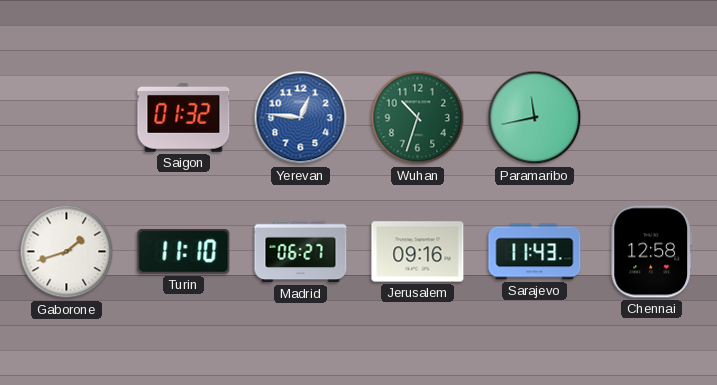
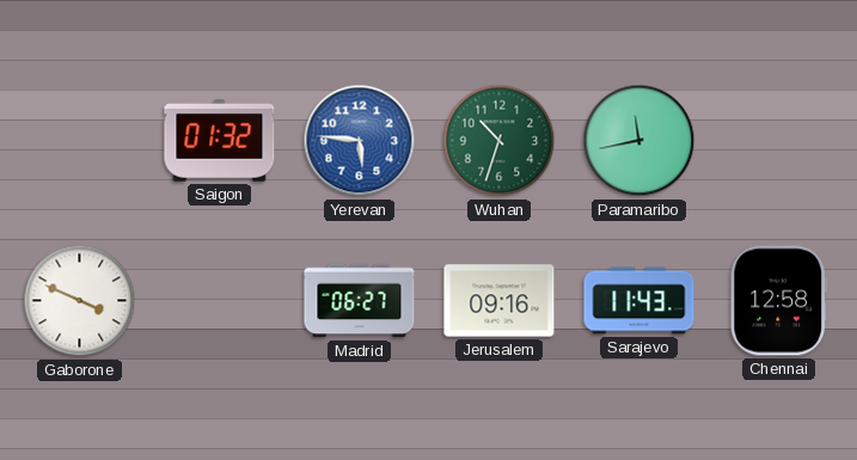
Yerevan: 12:46 -> 5:46 (360, 141)
Gaborone: 1:42 -> 3:49 (80, 301)
Turin: 11:10 -> none (184, 252)
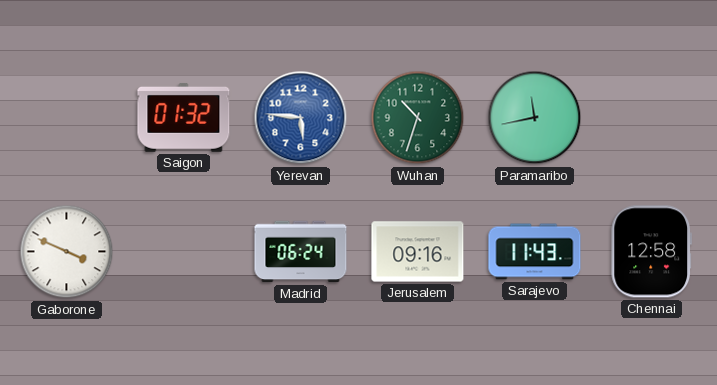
Madrid: 06:27 -> 06:24 (301, 252)
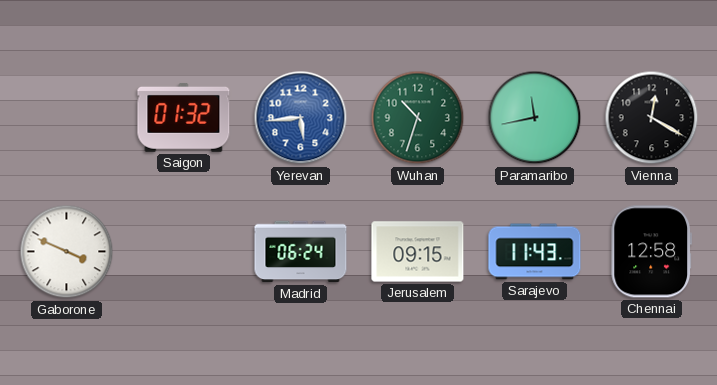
Yerevan: 5:46 -> 5:44 (301, 118)
Vienna: none -> 12:20 (652, 118)
Jerusalem: 09:16 -> 09:15 (418, 252)
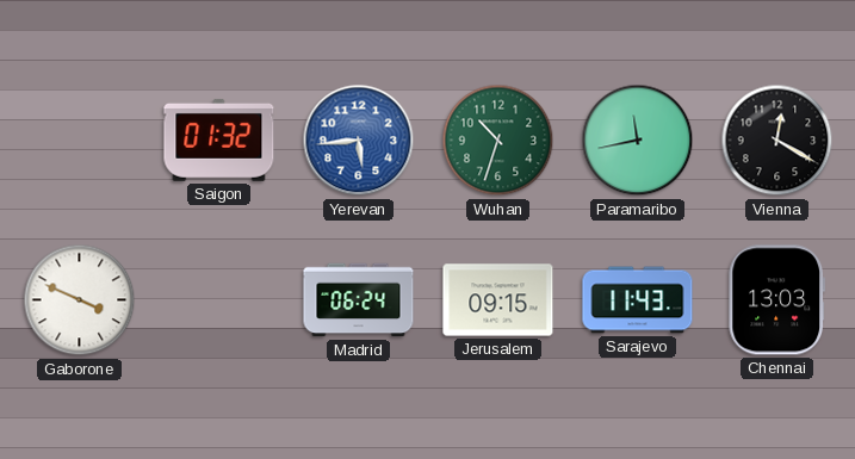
Chennai: 12:58 -> 13:03 (776, 300)
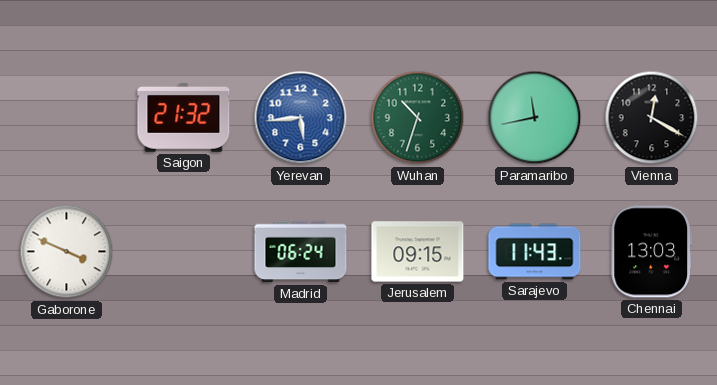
Saigon: 01:32 -> 21:32 (184, 117)
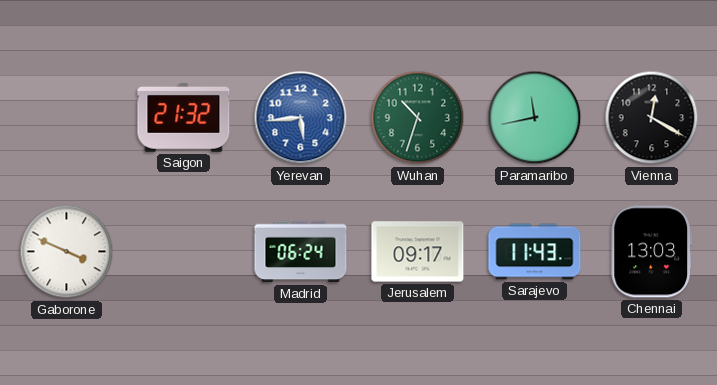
Jerusalem: 09:15 -> 09:17 (418, 252)
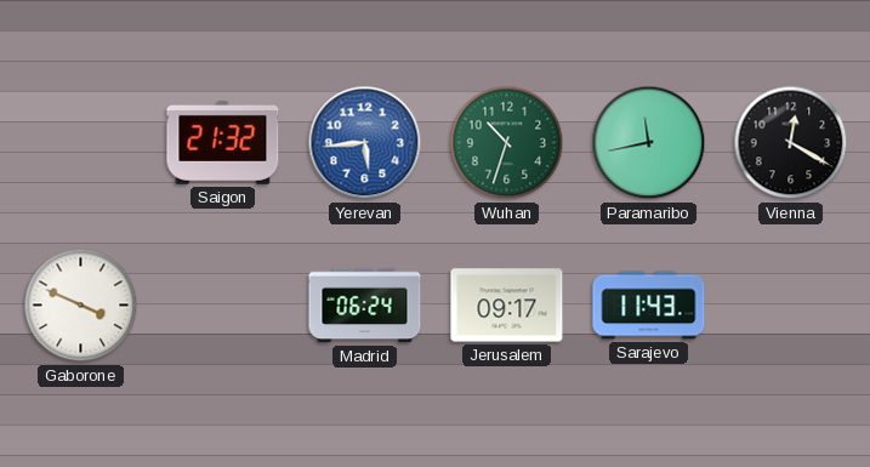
Chennai: 13:03 -> none (651, 252)
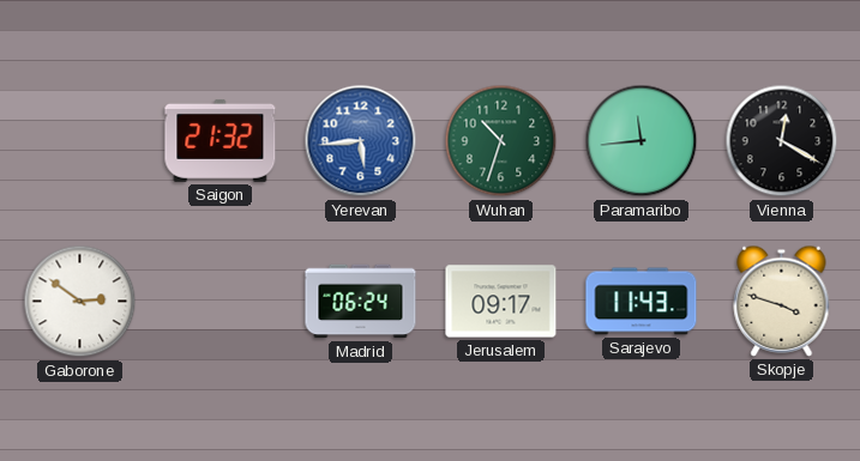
Paramaribo: 11:43 -> 11:44 (642, 141)
Gaborone: 3:49 -> 2:51 (80, 302)
Skopje: none -> 3:48 (782, 301)
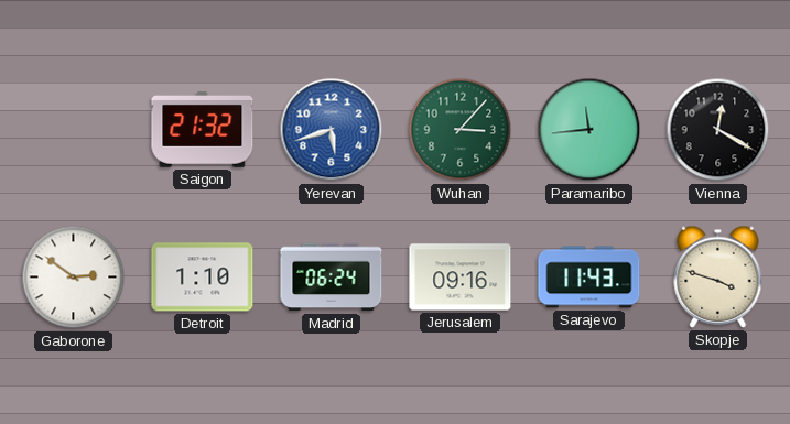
Yerevan: 5:44 -> 5:42 (332, 130)
Wuhan: 10:33 -> 3:07 (461, 130)
Detroit: none -> 1:10 (203, 278)
Jerusalem: 09:17 -> 09:16 (461, 278)
